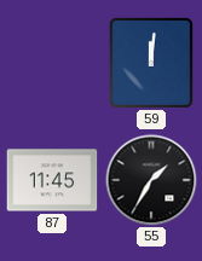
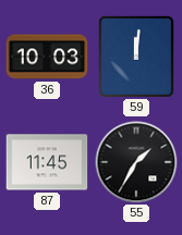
36: none -> 10:03 (47, 57)
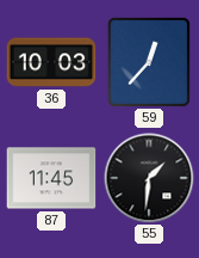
59: 12:01 -> 12:37 (149, 62)
55: 1:35 -> 1:31 (149, 178)
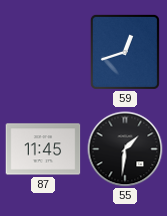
36: 10:03 -> none (51, 62)
59: 12:37 -> 12:42 (125, 52)
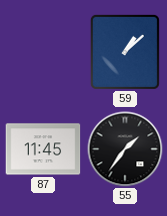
59: 12:42 -> 1:08 (125, 52)
55: 1:31 -> 1:36 (125, 149)
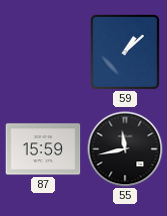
87: 11:45 -> 15:59 (43, 149)
55: 1:36 -> 11:43 (125, 149)
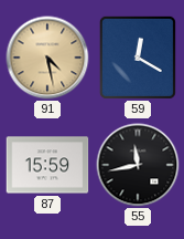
91: none -> 4:28 (47, 58)
59: 1:08 -> 12:20 (138, 58)
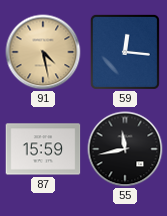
59: 12:20 -> 12:16 (125, 52)
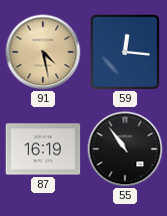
87: 15:59 -> 16:19 (43, 149)
55: 11:43 -> 10:54 (125, 149)
